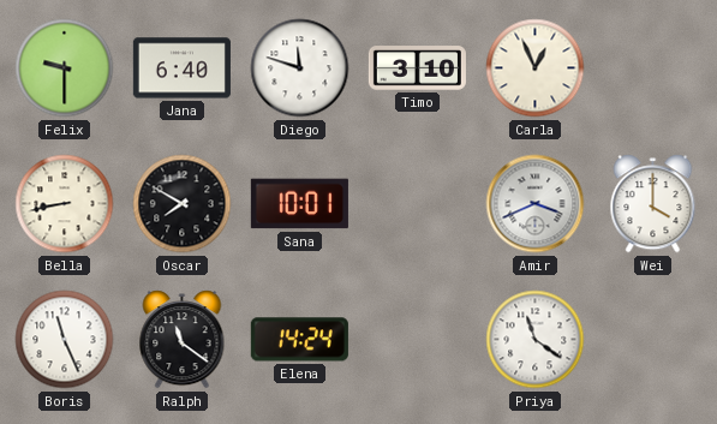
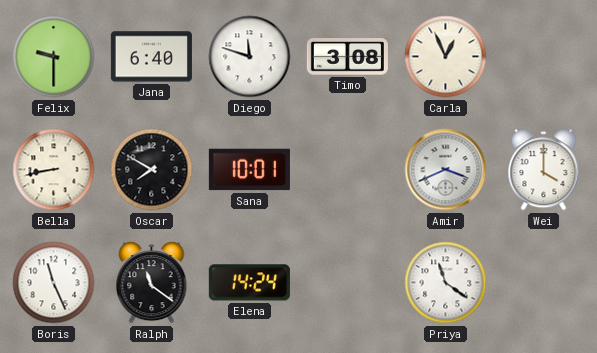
Timo: 3:10 -> 3:08 (347, 57)
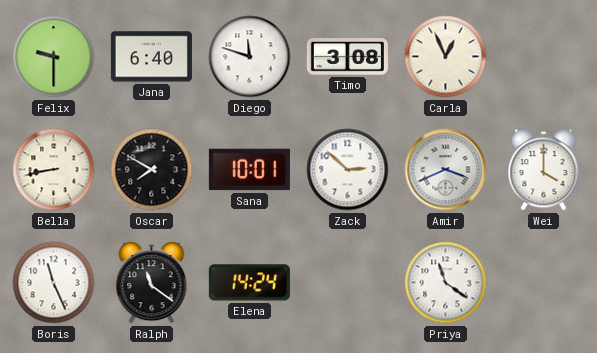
Zack: none -> 2:52 (348, 170)
